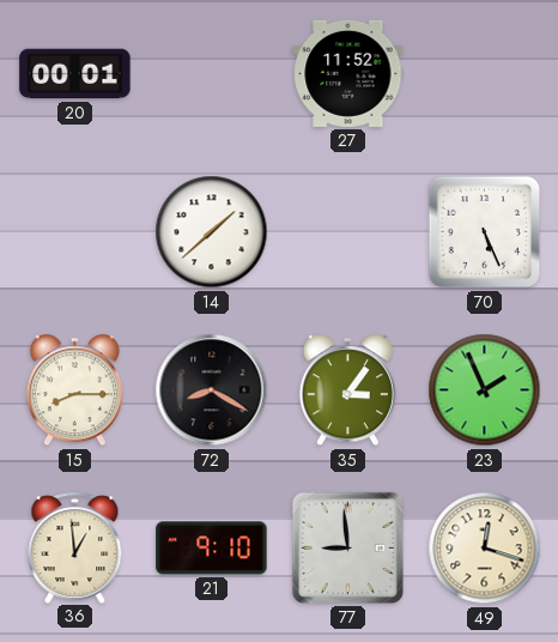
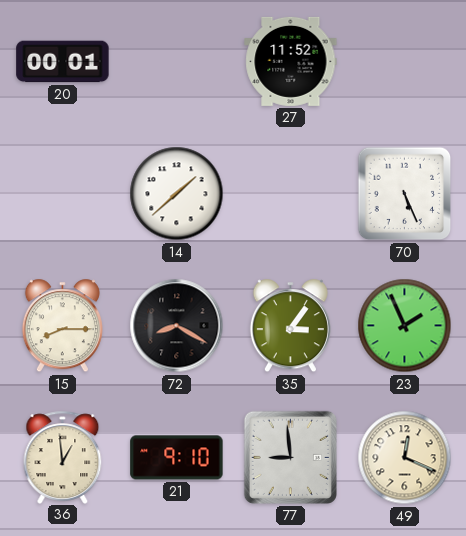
49: 12:18 -> 12:19 (405, 458)
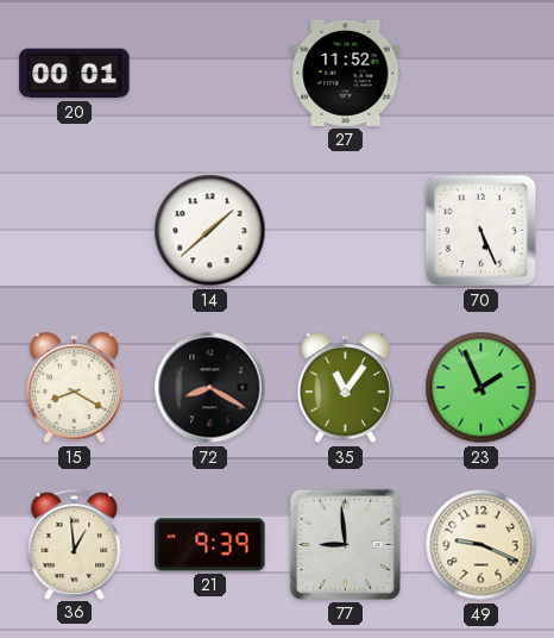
15: 8:15 -> 8:20 (74, 388)
35: 3:06 -> 11:06 (345, 388)
21: 9:10 -> 9:39 (210, 545)
49: 12:19 -> 9:19 (481, 545)
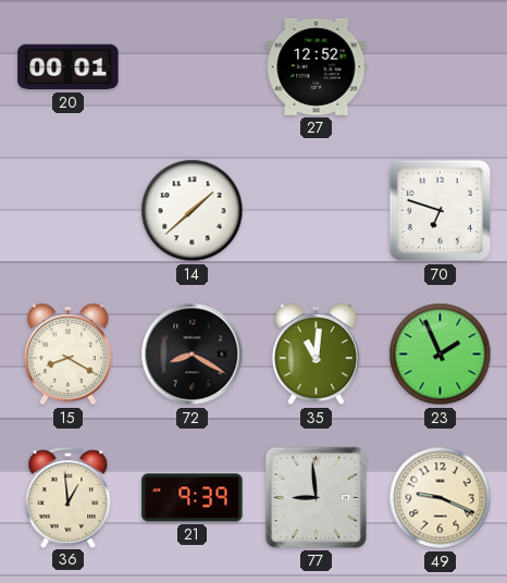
27: 11:52 -> 12:52 (317, 66)
70: 5:26 -> 6:48 (441, 211)
35: 11:06 -> 11:01 (316, 355)
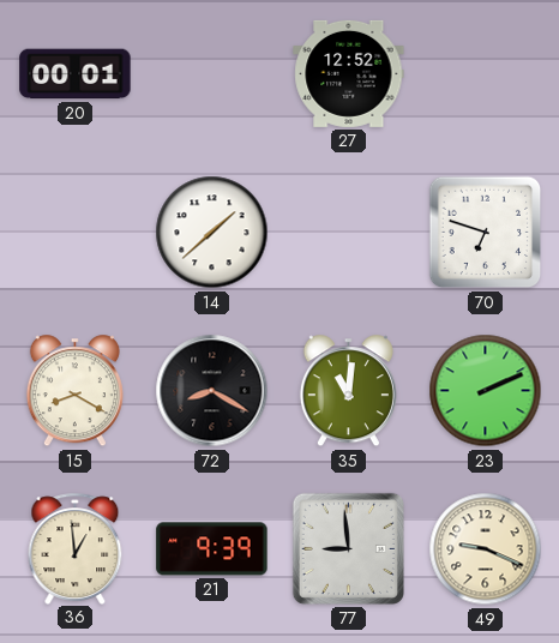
23: 1:56 -> 2:11 (486, 391)
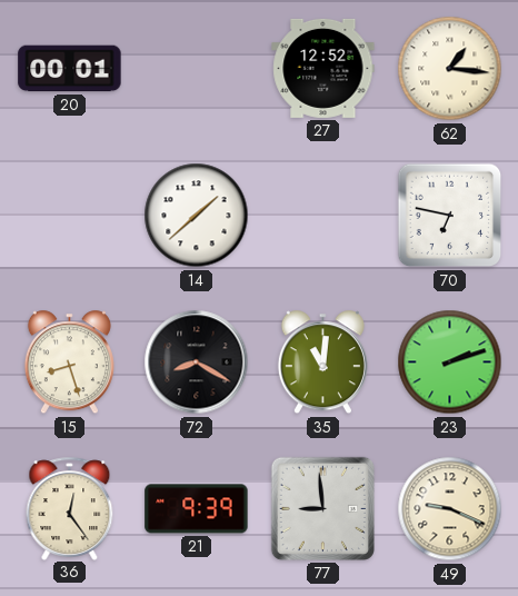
62: none -> 1:16 (450, 69)
70: 6:48 -> 6:47 (450, 216)
15: 8:20 -> 8:27 (69, 362)
23: 2:11 -> 2:12 (450, 362)
36: 12:59 -> 12:24 (70, 508)
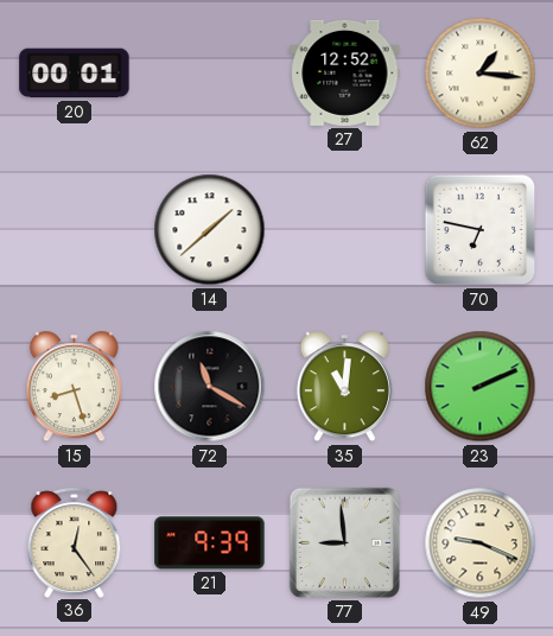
72: 8:20 -> 11:20 (210, 387)
23: 2:12 -> 2:11 (481, 387)
